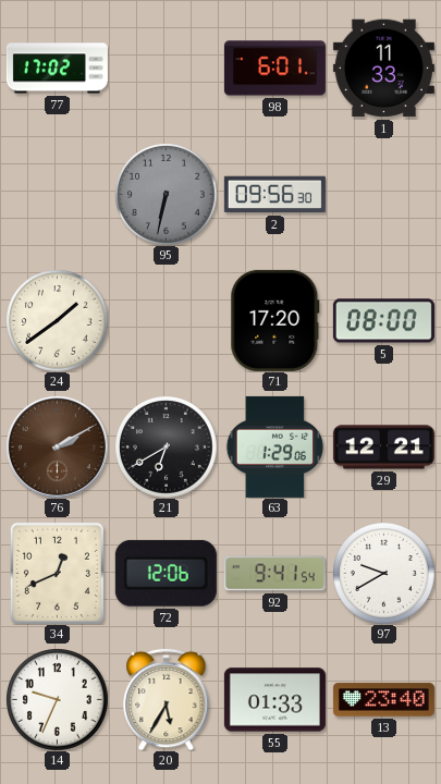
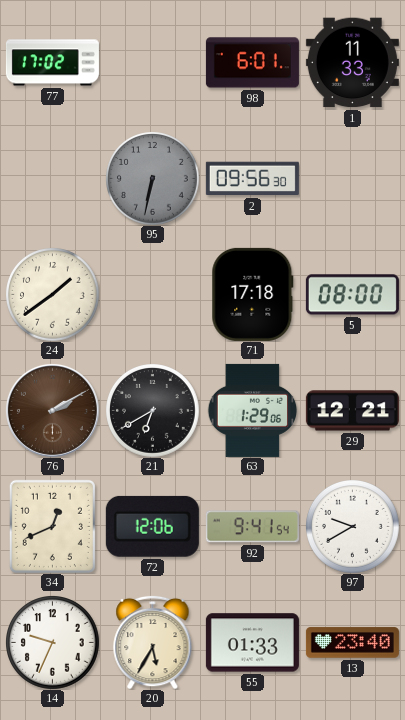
71: 17:20 -> 17:18 (253, 294)
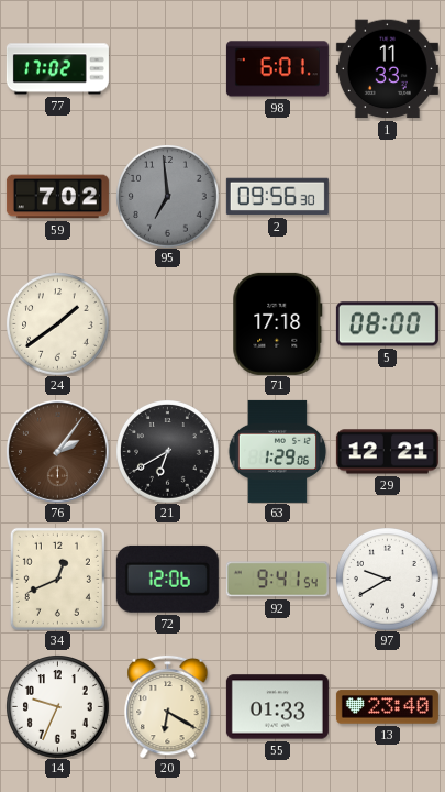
59: none -> 7:02 (57, 197)
95: 6:32 -> 6:59 (168, 197)
76: 2:10 -> 2:06 (57, 451)
20: 5:35 -> 6:20 (168, 706)
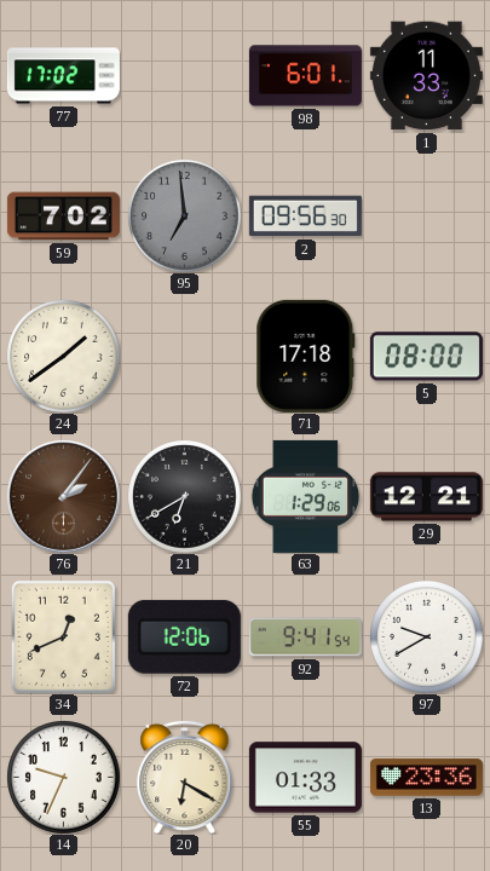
13: 23:40 -> 23:36 (426, 778)
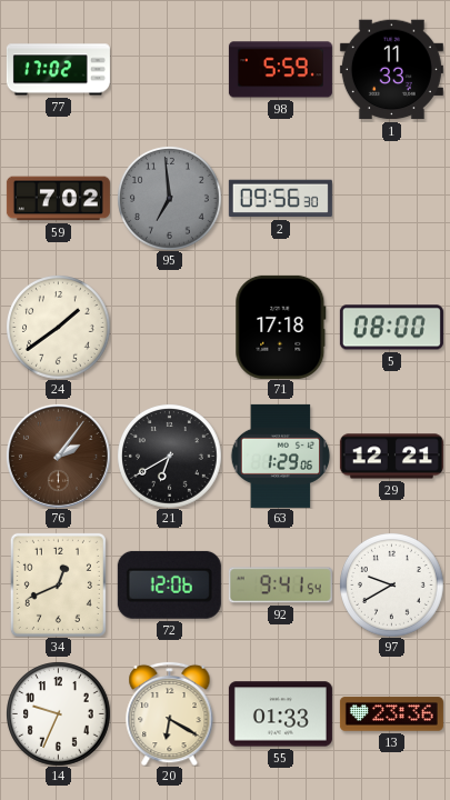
98: 6:01 -> 5:59 (280, 70)
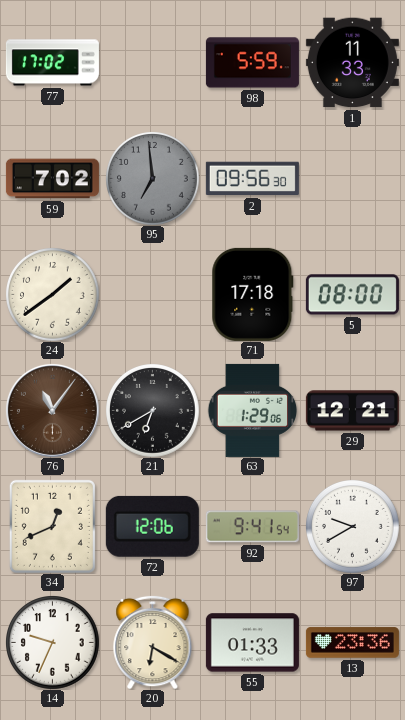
76: 2:06 -> 11:06 (52, 410)
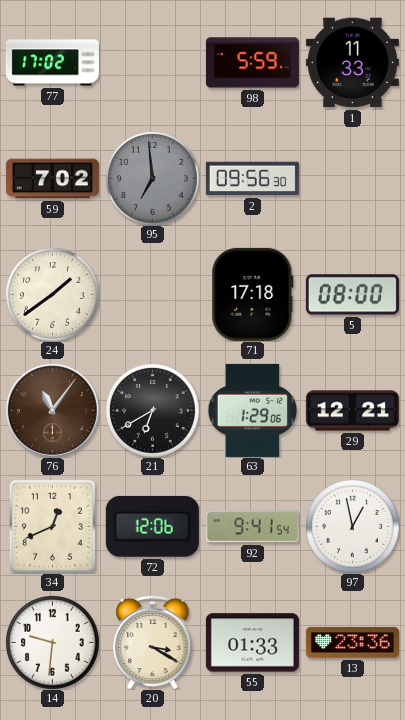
97: 9:40 -> 12:58 (353, 527)
14: 9:34 -> 9:31 (53, 643)
20: 6:20 -> 3:20 (153, 642)
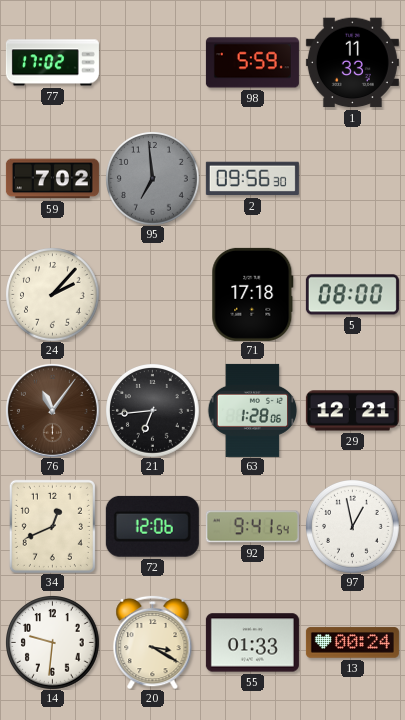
24: 1:39 -> 2:07 (53, 295)
21: 6:40 -> 6:44 (153, 411)
63: 1:29 -> 1:28 (253, 410)
13: 23:36 -> 00:24 (352, 643)
